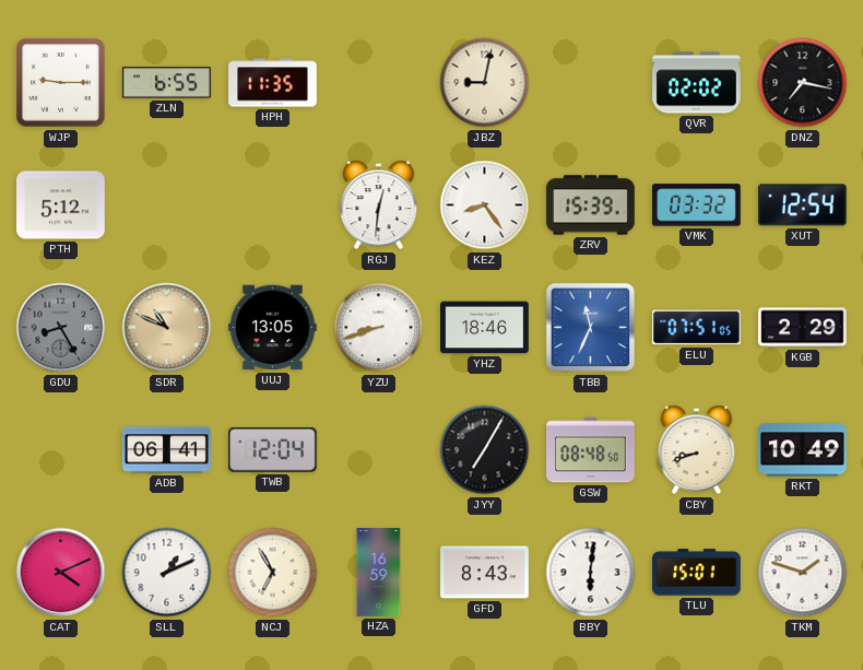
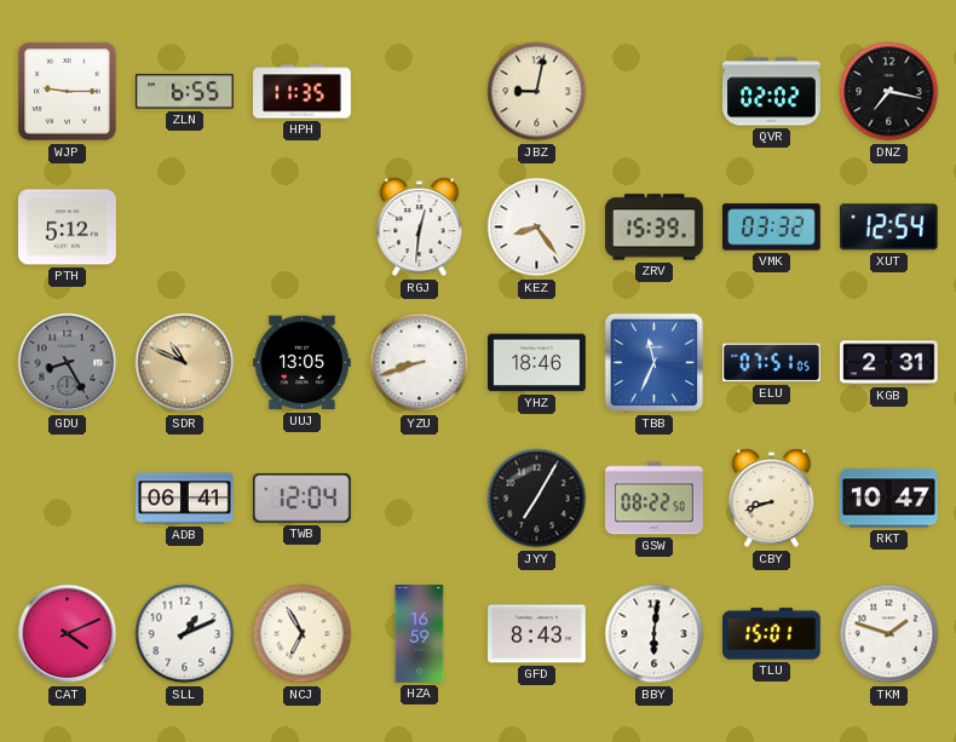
KGB: 2:29 -> 2:31 (889, 363)
GSW: 08:48 -> 08:22 (655, 499)
RKT: 10:49 -> 10:47 (889, 499)
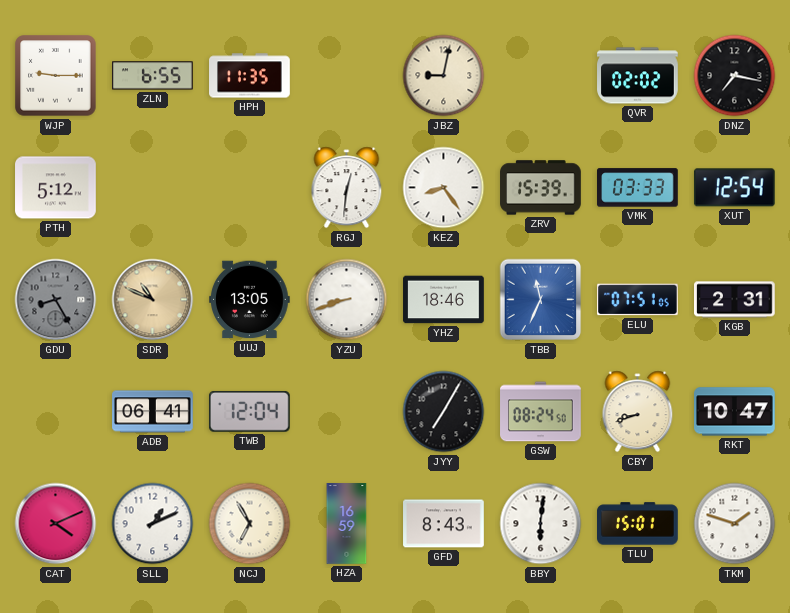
VMK: 03:32 -> 03:33 (638, 188)
GSW: 08:22 -> 08:24 (541, 412)
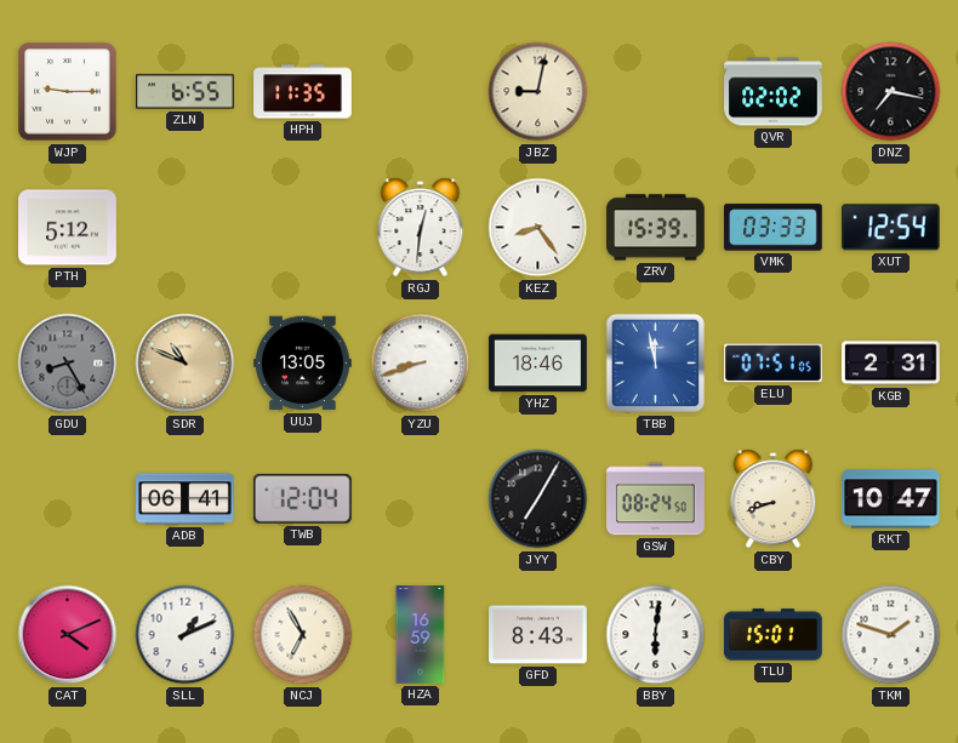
TBB: 11:34 -> 11:58 (656, 364)
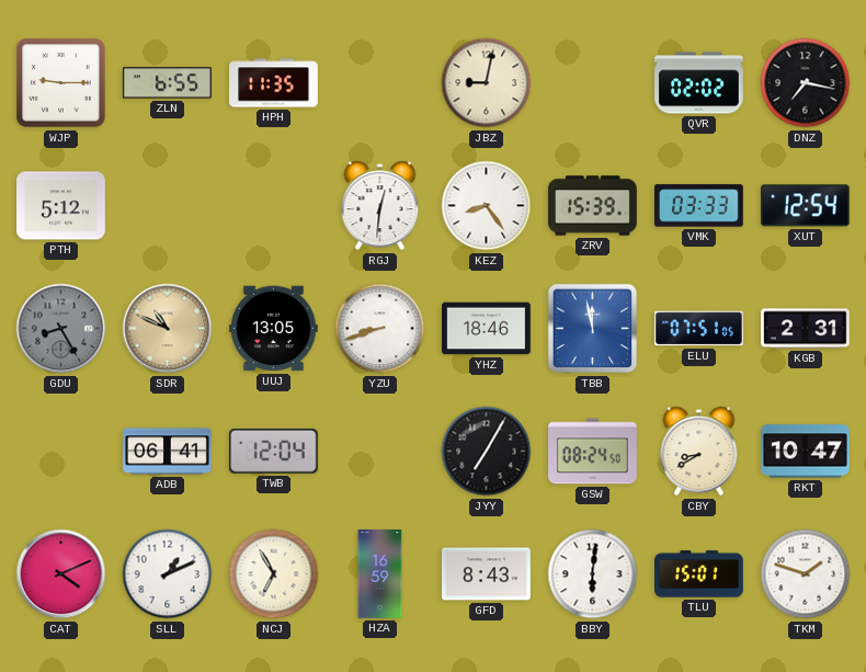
CBY: 8:42 -> 8:40 (699, 452)
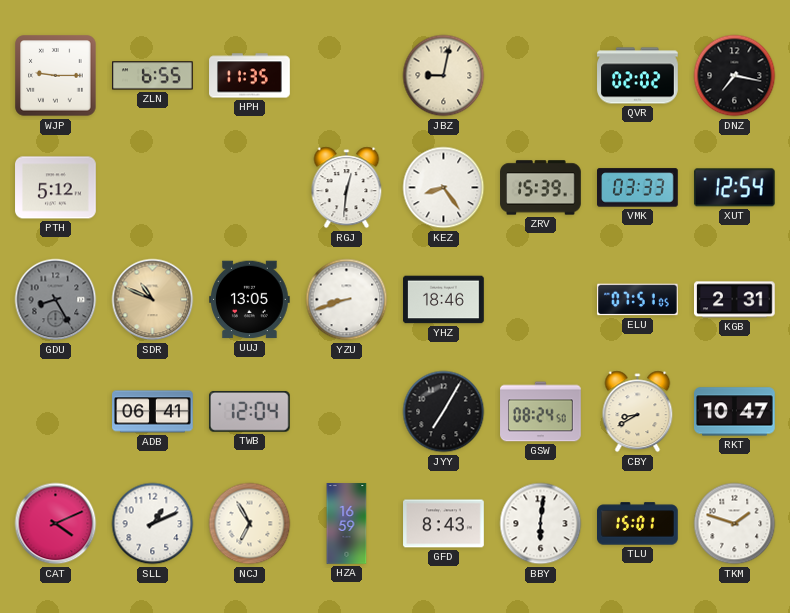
TBB: 11:58 -> none (593, 329)
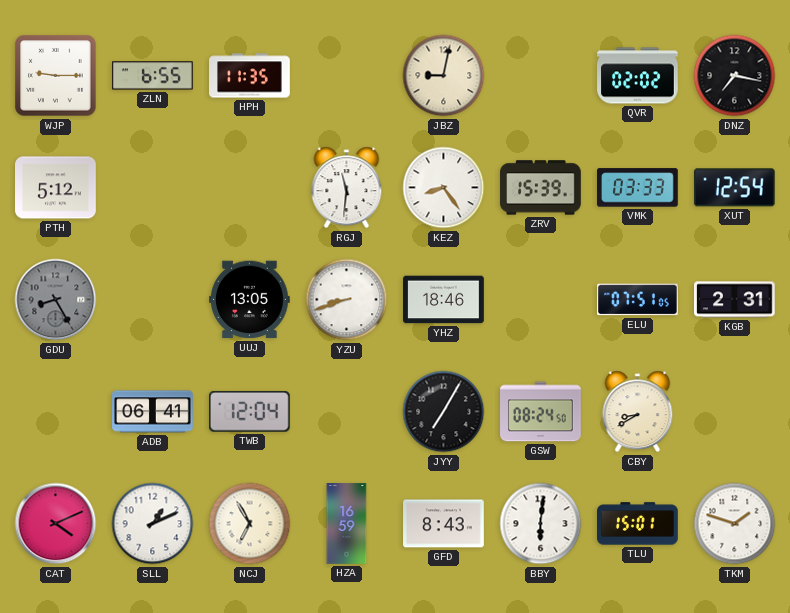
RGJ: 12:31 -> 11:31 (347, 188)
SDR: 10:49 -> none (153, 300)
RKT: 10:47 -> none (735, 412)
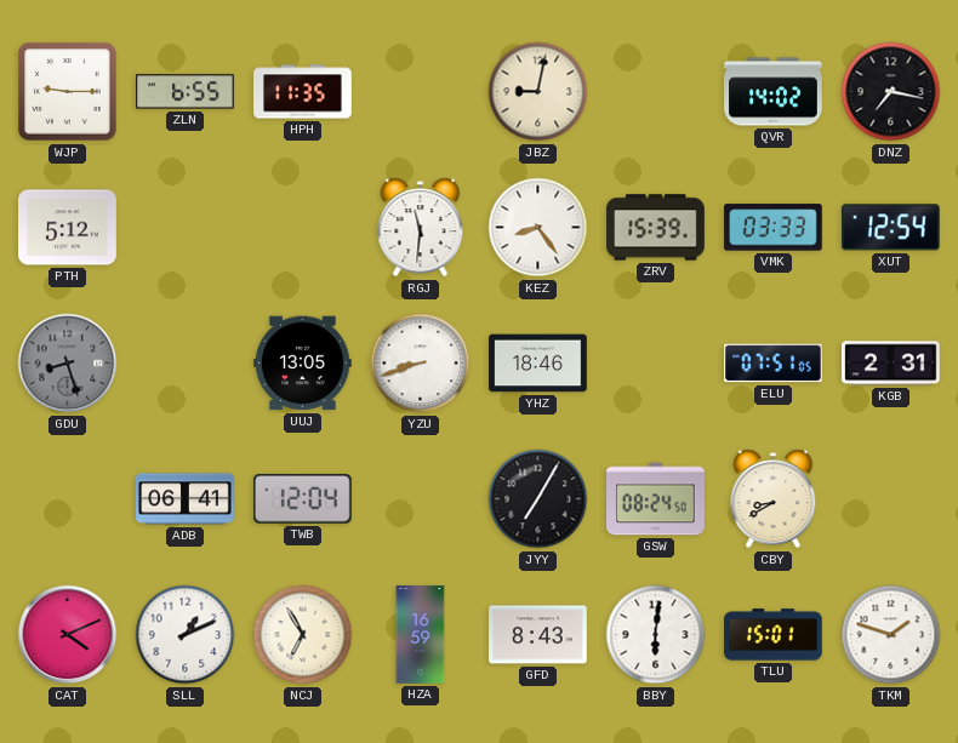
QVR: 02:02 -> 14:02 (774, 92)
GDU: 8:25 -> 8:27 (68, 364)
